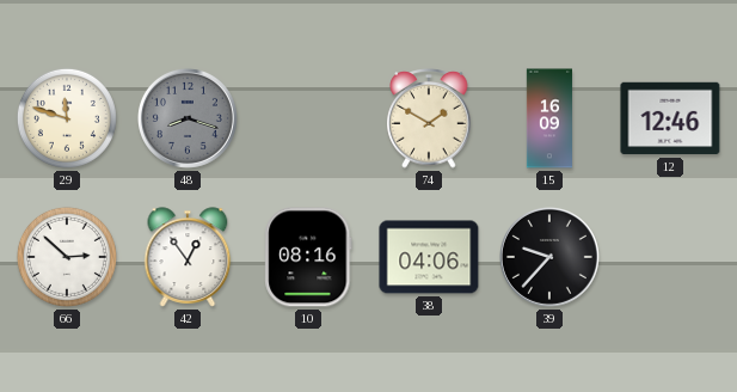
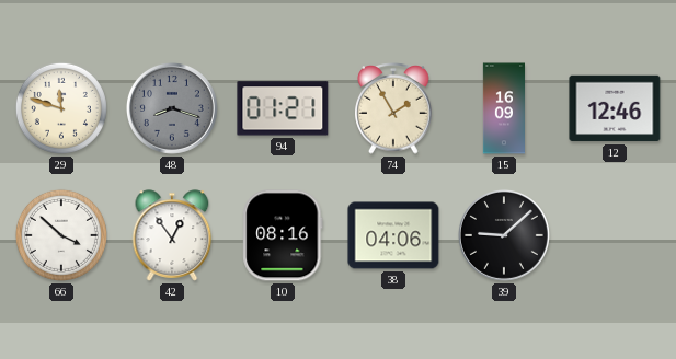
94: none -> 01:21 (283, 108)
74: 1:50 -> 1:55 (393, 109)
66: 2:52 -> 3:52 (61, 235)
39: 9:37 -> 9:08 (504, 235)
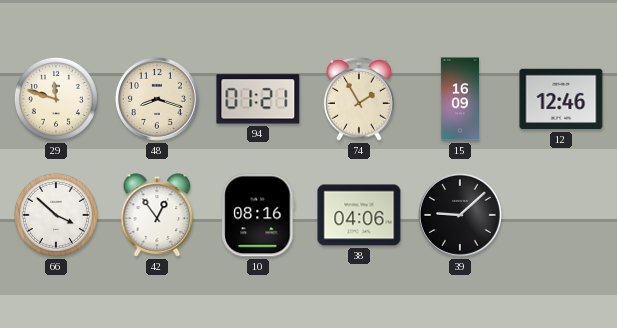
48 dial: grey -> cream (157, 99)
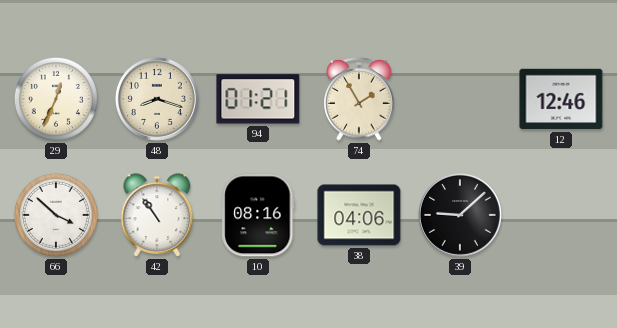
29: 11:48 -> 12:34 (56, 99)
15: 16:09 -> none (459, 99)
42: 12:54 -> 10:54 (157, 215)
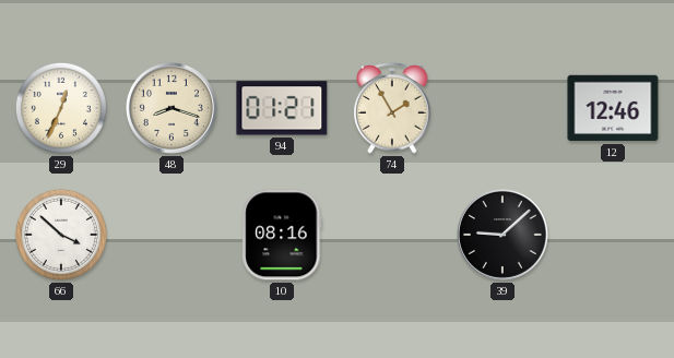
42: 10:54 -> none (157, 215)
38: 04:06 -> none (359, 215)
